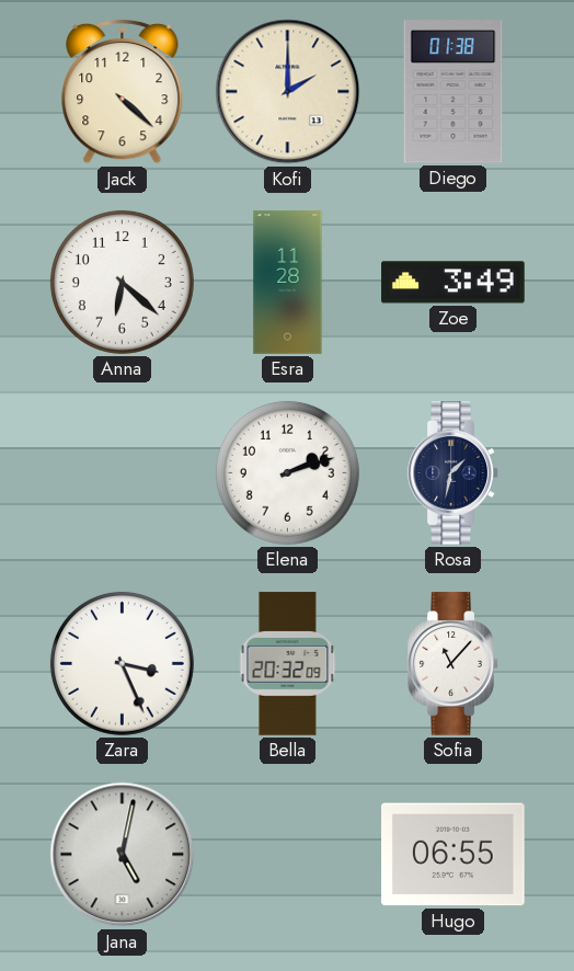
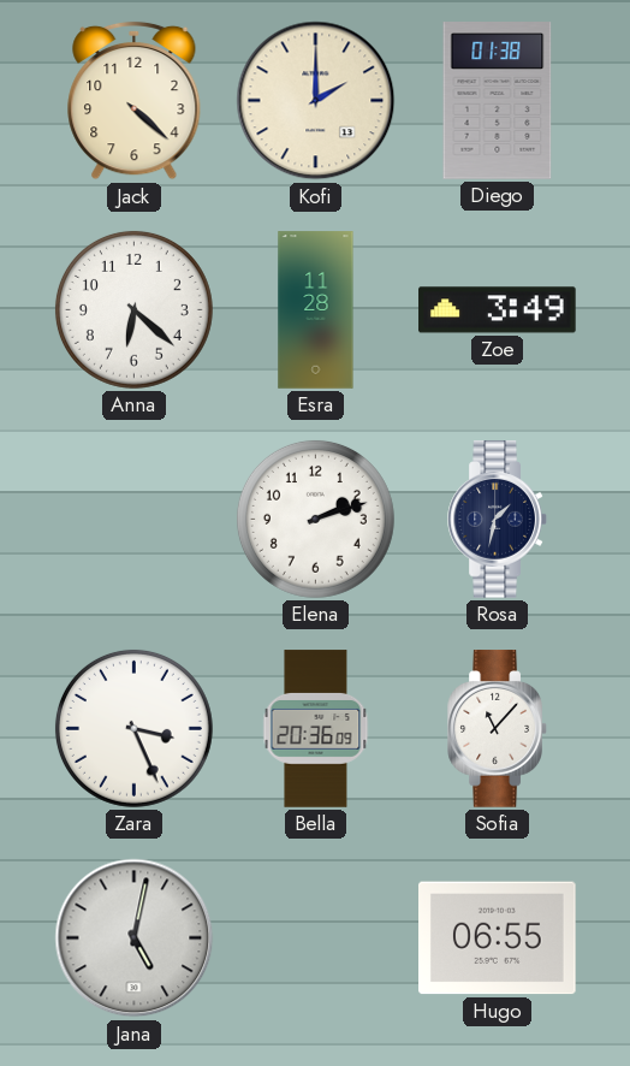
Bella: 20:32 -> 20:36 (316, 729)
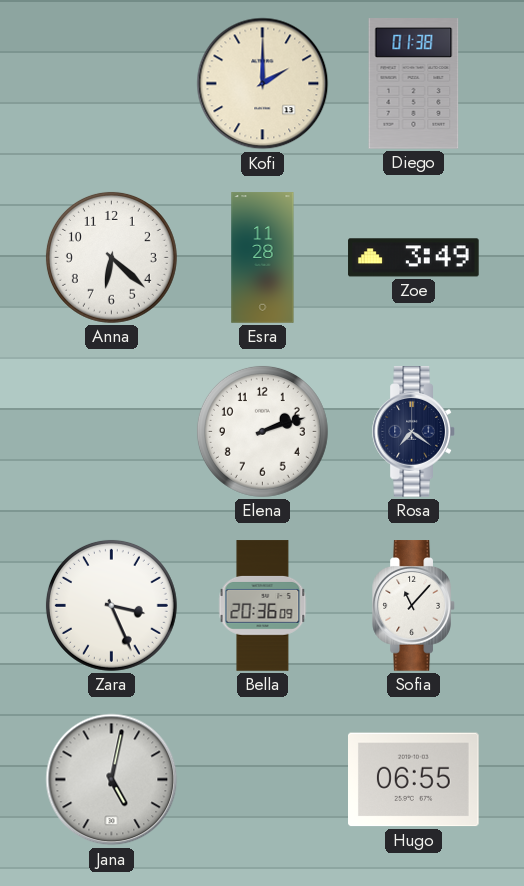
Jack: 4:22 -> none (135, 101)
Rosa: 1:32 -> 7:21 (414, 432)
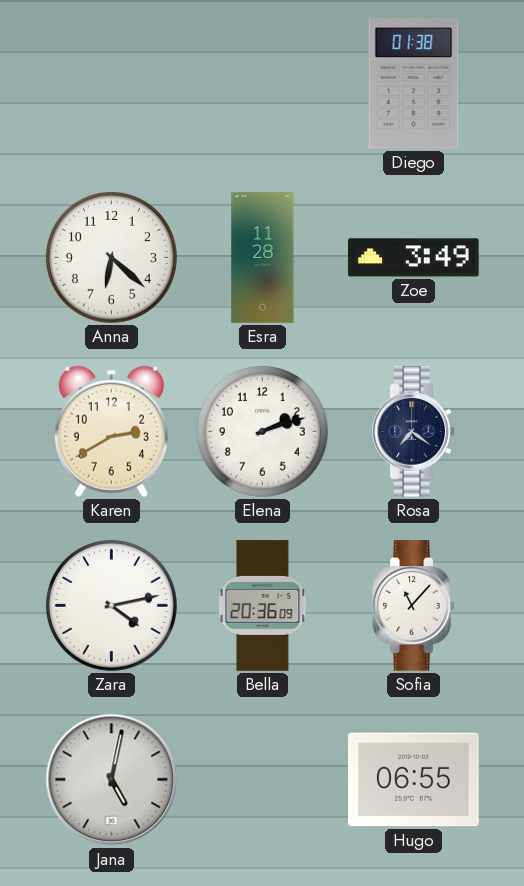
Kofi: 2:00 -> none (263, 84)
Karen: none -> 2:40 (111, 431)
Zara: 3:26 -> 4:13 (111, 605)
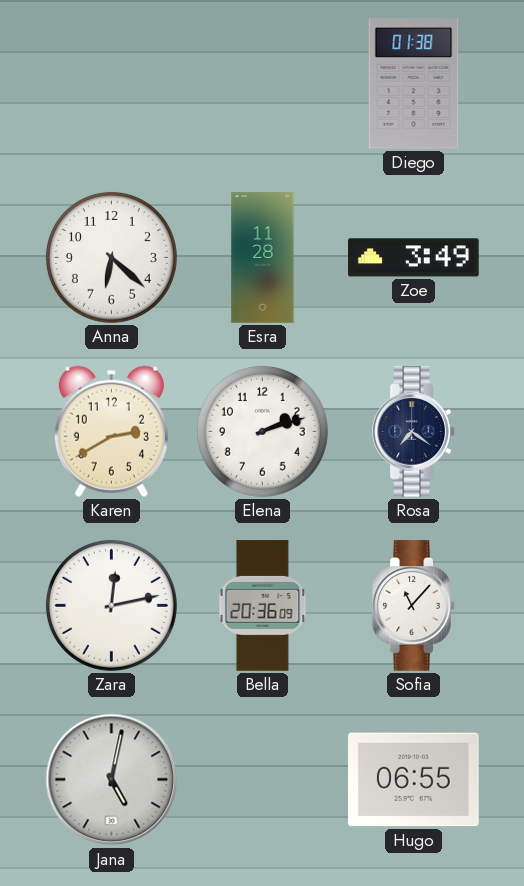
Zara: 4:13 -> 12:13 (111, 605)
